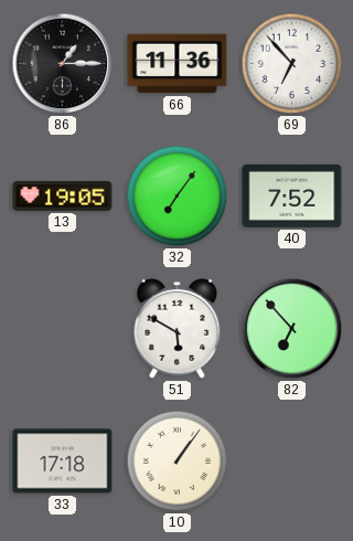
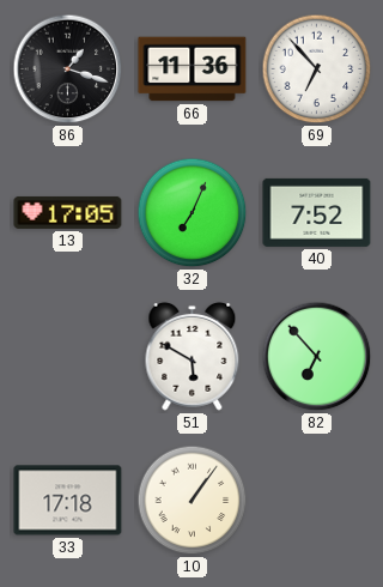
86: 1:15 -> 1:18 (68, 69)
13: 19:05 -> 17:05 (68, 212)
32: 7:06 -> 7:04 (193, 213)
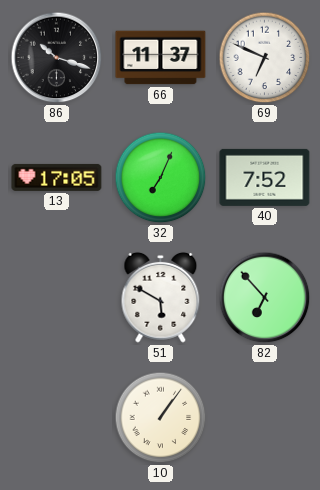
86: 1:18 -> 10:18 (57, 58)
66: 11:36 -> 11:37 (161, 58)
69: 6:53 -> 6:49 (265, 58)
33: 17:18 -> none (68, 501)
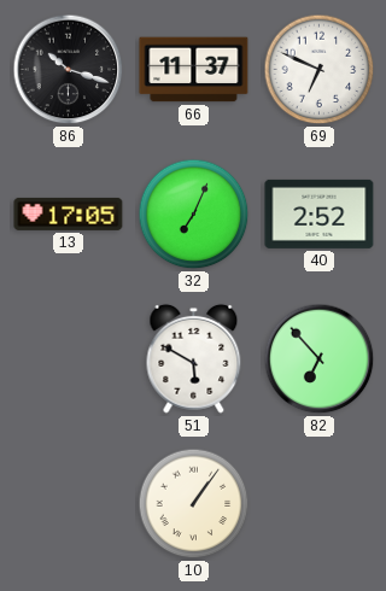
40: 7:52 -> 2:52 (320, 213)
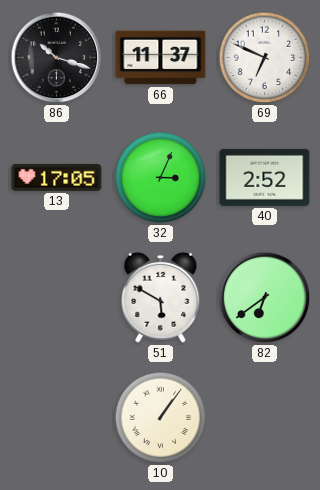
32: 7:04 -> 3:04 (161, 178)
82: 6:53 -> 6:39 (265, 298)
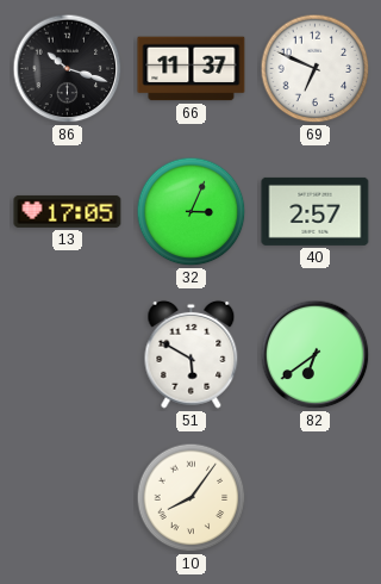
40: 2:52 -> 2:57 (316, 211)
10: 1:06 -> 8:06 (192, 498)
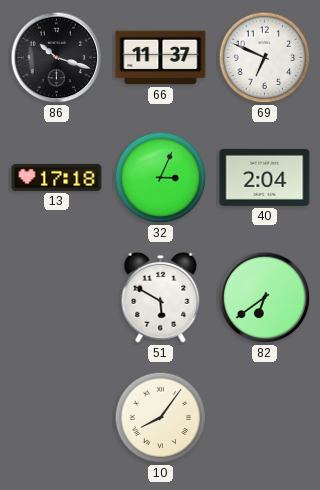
13: 17:05 -> 17:18 (57, 177)
40: 2:57 -> 2:04 (265, 177)
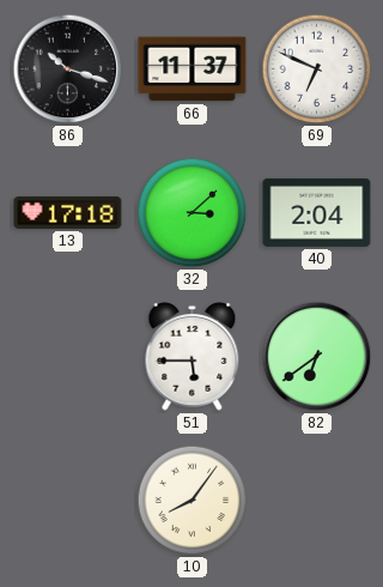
32: 3:04 -> 3:08 (193, 213)
51: 5:50 -> 5:45 (193, 356)
